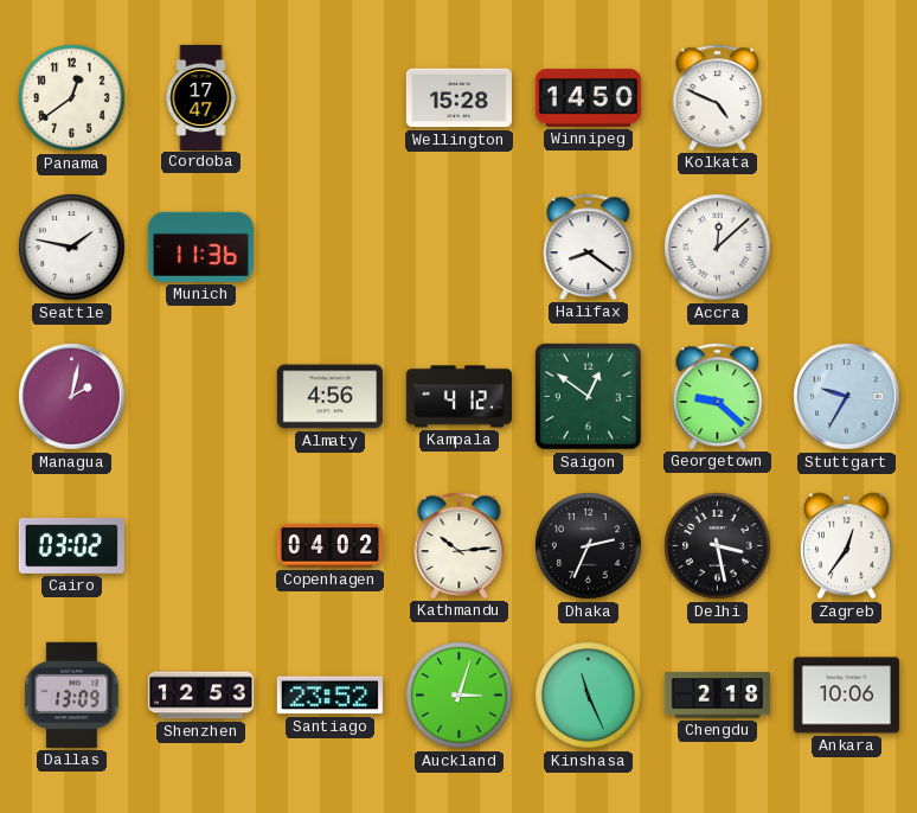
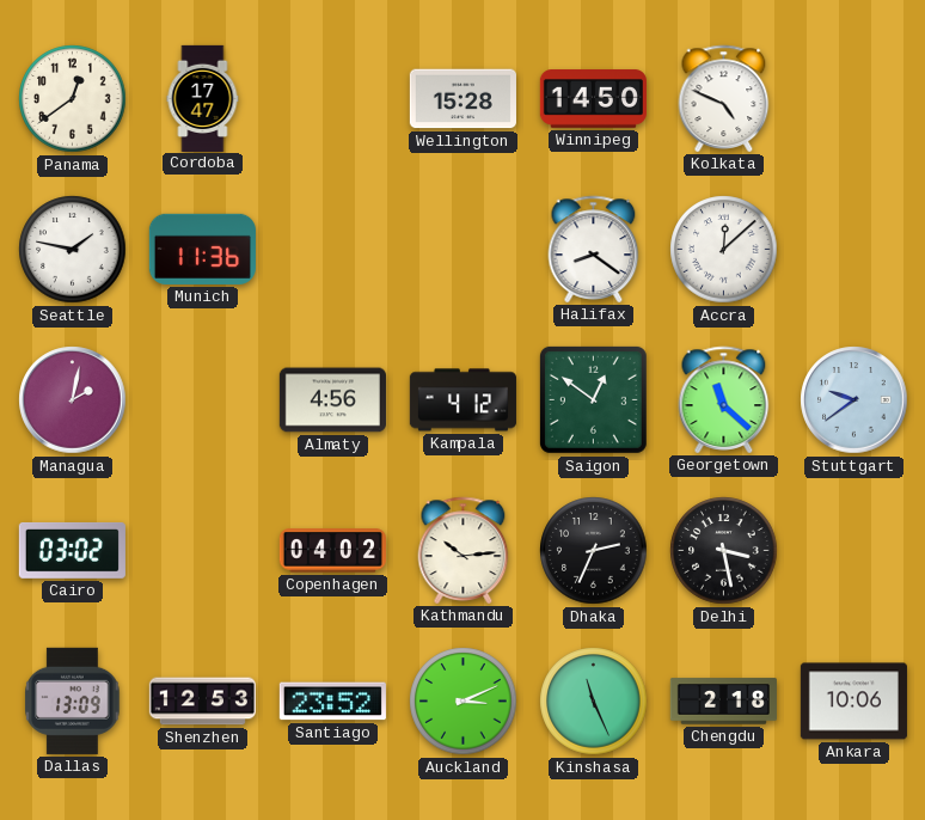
Georgetown: 9:22 -> 11:22 (724, 399)
Stuttgart: 9:35 -> 9:39 (854, 400)
Zagreb: 12:36 -> none (847, 546)
Auckland: 3:03 -> 3:11 (464, 702)
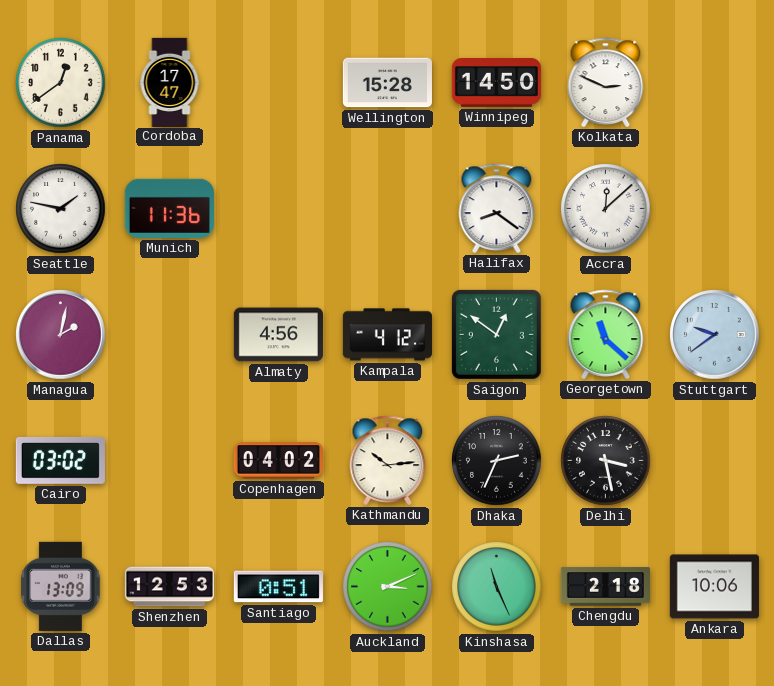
Kolkata: 4:49 -> 2:49 (606, 82)
Santiago: 23:52 -> 0:51 (278, 587)
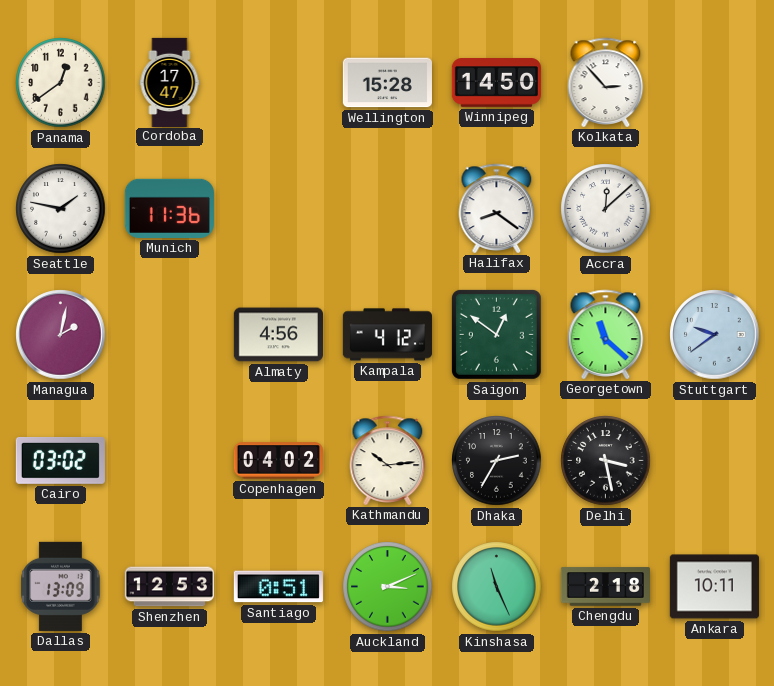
Kolkata: 2:49 -> 2:53 (606, 82)
Dhaka: 2:34 -> 2:35 (497, 461)
Ankara: 10:06 -> 10:11 (714, 587)
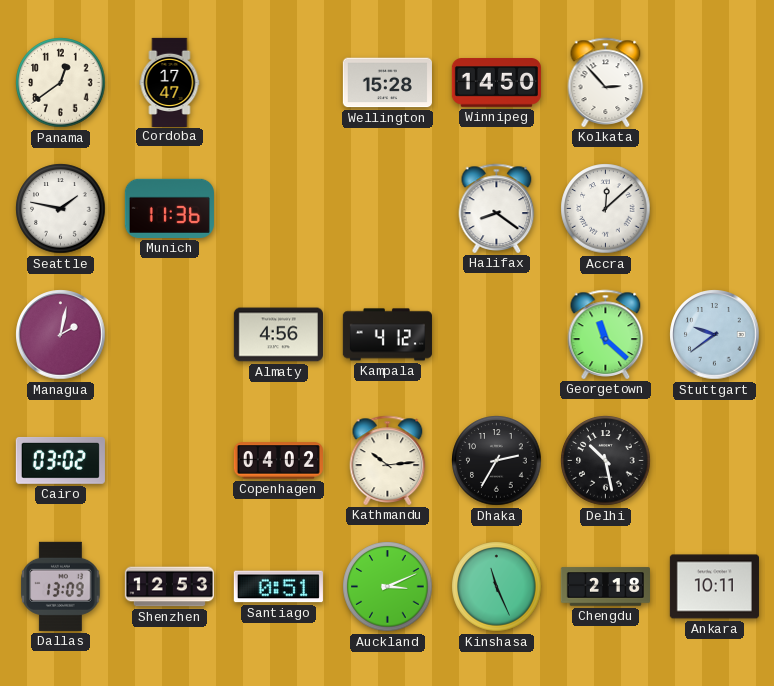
Saigon: 12:51 -> none (496, 334)
Delhi: 3:28 -> 10:28 (606, 461)
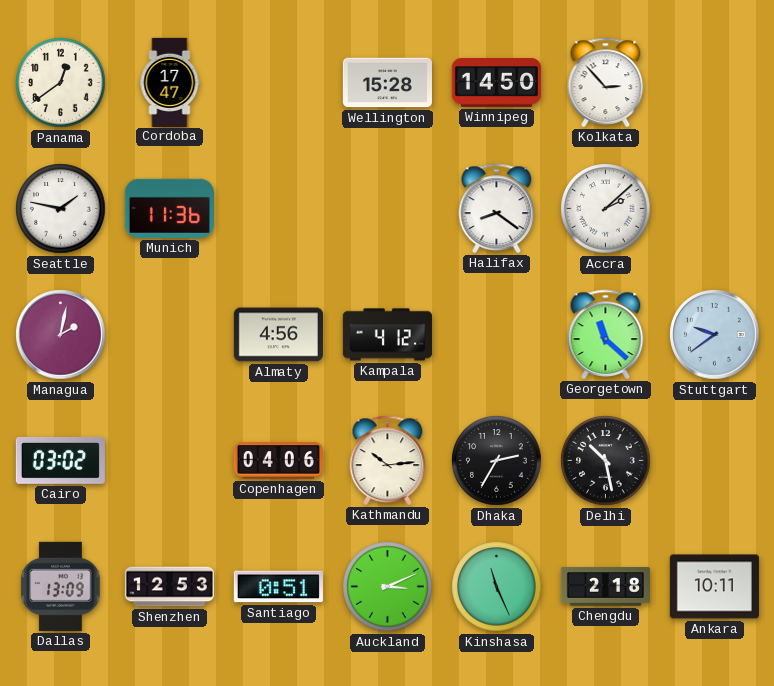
Accra: 12:08 -> 2:08 (606, 209)
Copenhagen: 04:02 -> 04:06 (278, 461)
